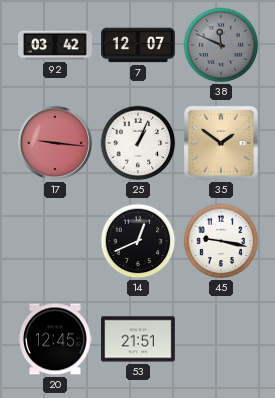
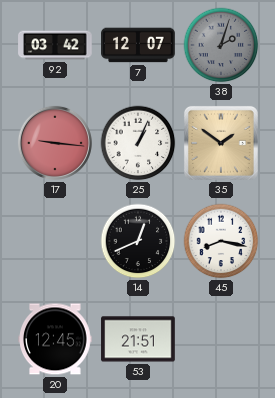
38: 11:49 -> 2:03 (221, 45)
45: 9:17 -> 8:17 (221, 241)
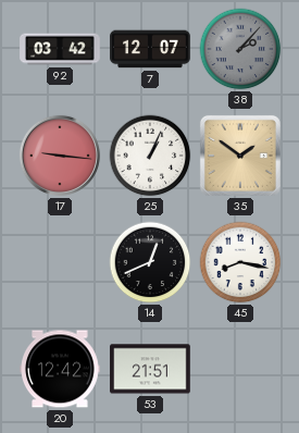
38: 2:03 -> 2:07 (240, 49)
20: 12:45 -> 12:42 (60, 369)
